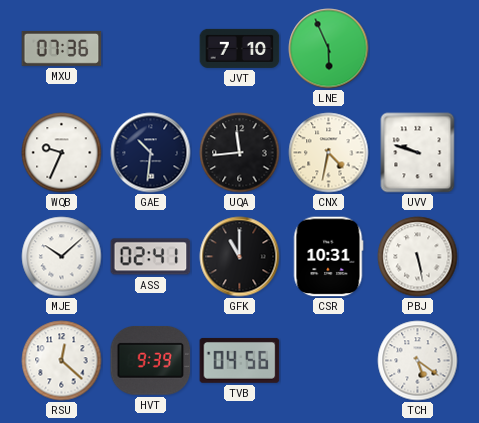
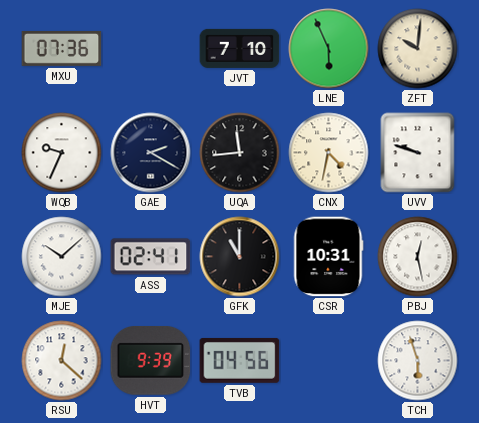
ZFT: none -> 10:01 (418, 49)
GAE: 10:31 -> 2:20 (151, 153)
PBJ: 5:28 -> 12:28 (418, 257)
TCH: 5:21 -> 5:57 (418, 361)
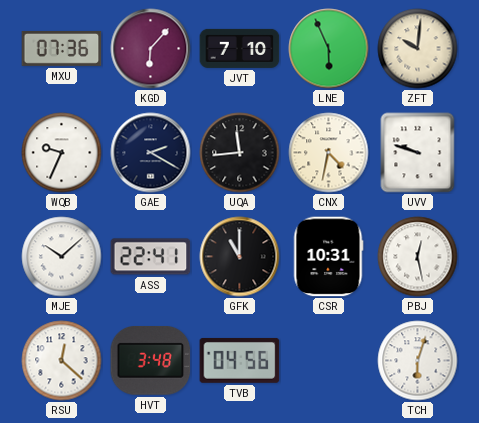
KGD: none -> 6:07 (151, 49)
ASS: 02:41 -> 22:41 (151, 257)
HVT: 9:39 -> 3:48 (151, 361)
TCH: 5:57 -> 6:03 (418, 361)
